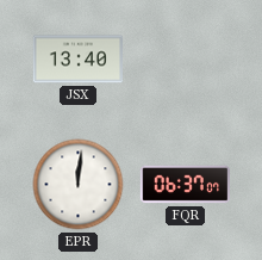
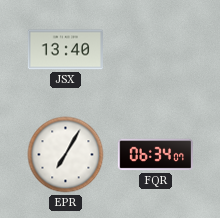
EPR: 12:01 -> 7:05 (66, 155)
FQR: 06:37 -> 06:34 (155, 155)
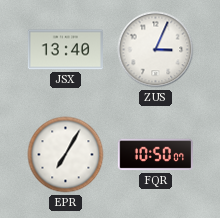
ZUS: none -> 3:04 (156, 50)
FQR: 06:34 -> 10:50 (155, 155)
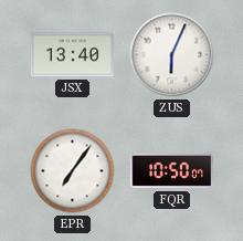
ZUS: 3:04 -> 6:04 (172, 55)
EPR: 7:05 -> 7:06 (73, 171)
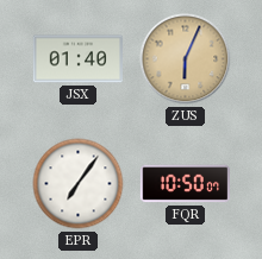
JSX: 13:40 -> 01:40 (77, 59)
ZUS dial: white -> champagne (186, 59)
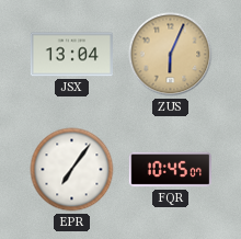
JSX: 01:40 -> 13:04 (71, 55)
FQR: 10:50 -> 10:45 (170, 170)
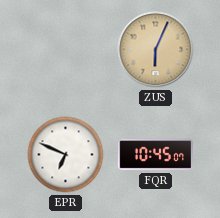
JSX: 13:04 -> none (71, 55)
EPR: 7:06 -> 6:49 (66, 155)
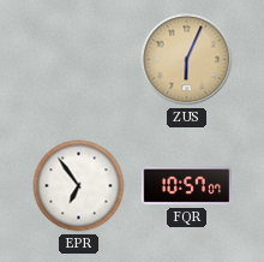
EPR: 6:49 -> 6:54 (79, 186)
FQR: 10:45 -> 10:57 (186, 186)
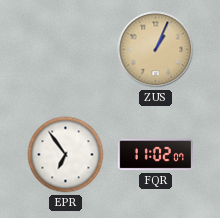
ZUS: 6:04 -> 1:04 (156, 50)
FQR: 10:57 -> 11:02 (155, 155)
